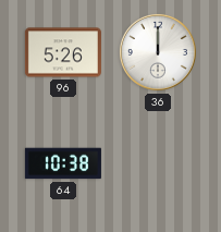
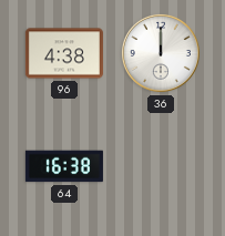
96: 5:26 -> 4:38 (64, 53)
64: 10:38 -> 16:38 (64, 166)
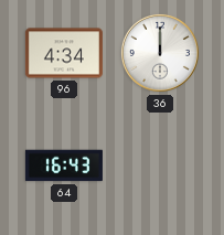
96: 4:38 -> 4:34 (64, 53)
64: 16:38 -> 16:43 (64, 165)
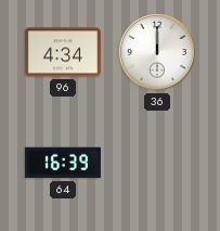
64: 16:43 -> 16:39 (63, 163)
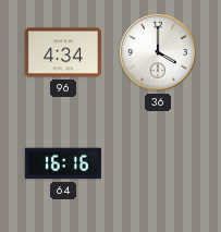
36: 12:00 -> 4:00 (158, 52)
64: 16:39 -> 16:16 (63, 163)
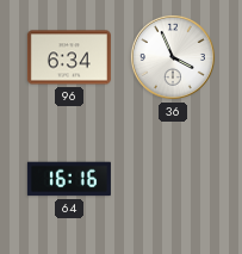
96: 4:34 -> 6:34 (69, 57)
36: 4:00 -> 3:56 (173, 57)
